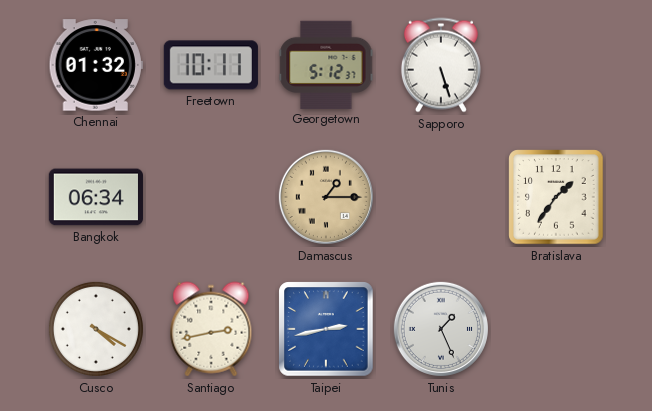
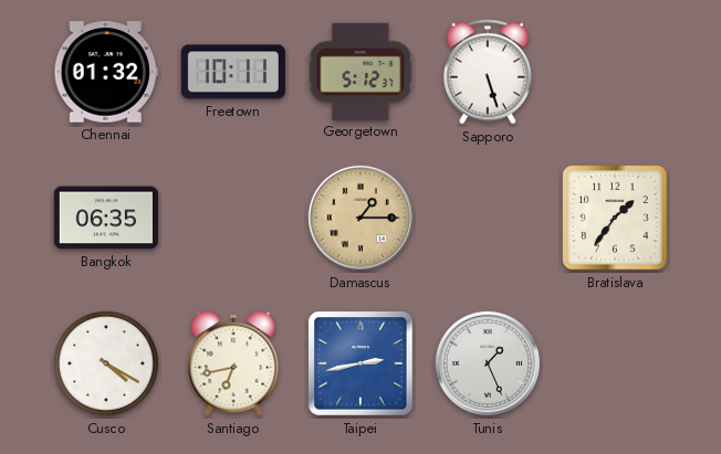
Bangkok: 06:34 -> 06:35 (106, 218)
Santiago: 2:43 -> 6:43 (233, 363)
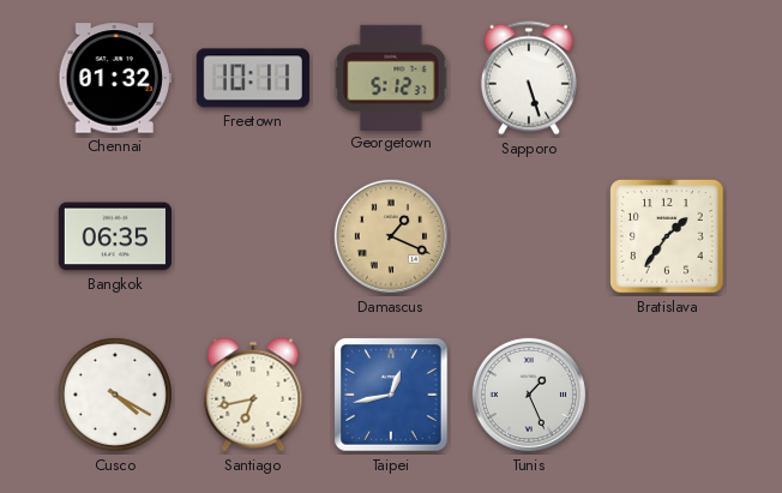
Damascus: 1:15 -> 1:19 (391, 236)
Taipei: 2:43 -> 12:43 (391, 395)
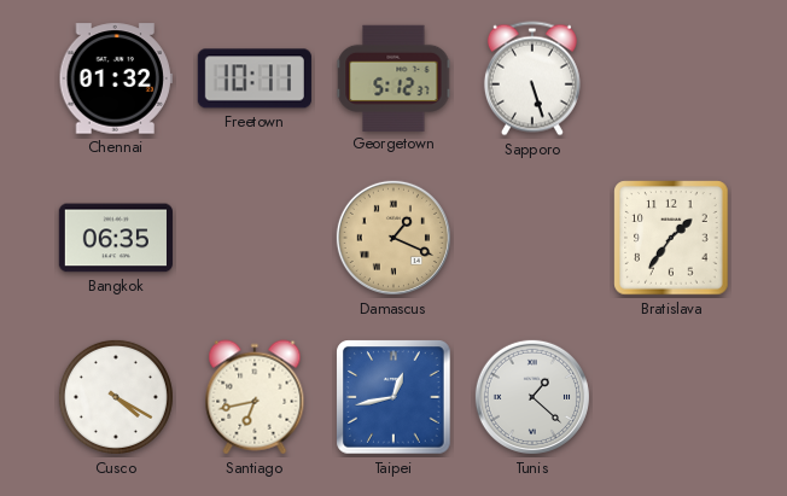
Tunis: 1:26 -> 1:22 (532, 397)
